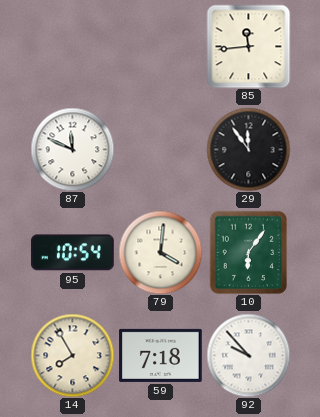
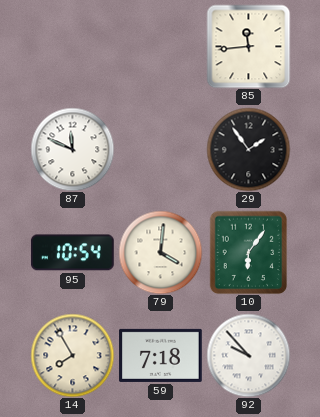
29: 11:54 -> 1:54 (248, 149)
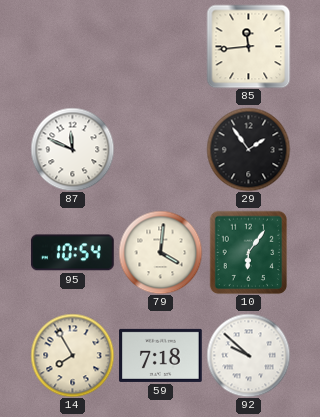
92: 9:53 -> 9:52 (248, 355)
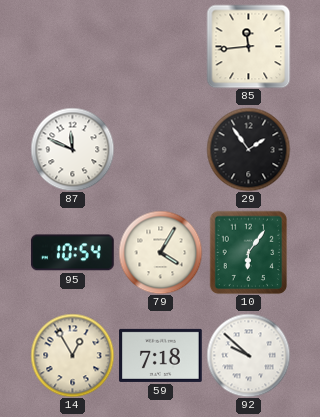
79: 4:01 -> 4:05 (160, 252)
14: 7:55 -> 12:55 (72, 355)
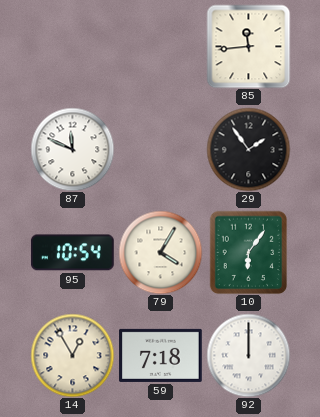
92: 9:52 -> 12:00 (248, 355)
